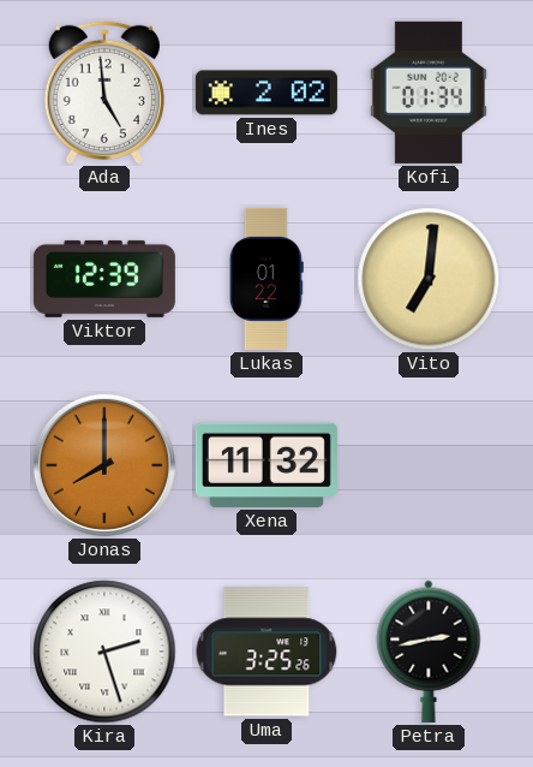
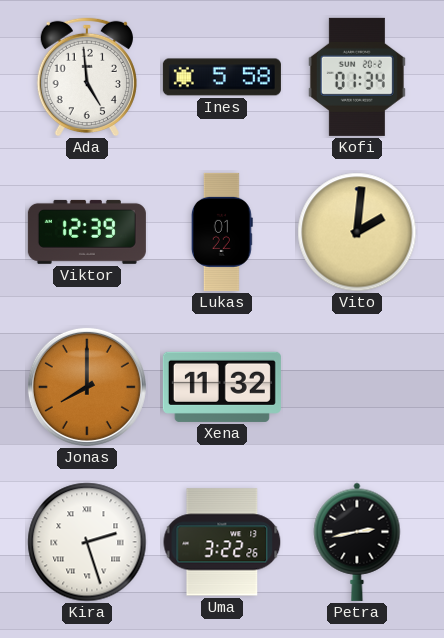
Ines: 2:02 -> 5:58 (222, 77)
Vito: 7:01 -> 2:01 (357, 232)
Uma: 3:25 -> 3:22 (222, 542)
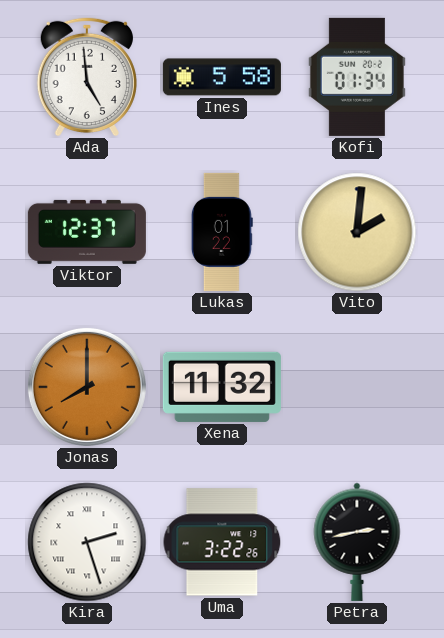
Viktor: 12:39 -> 12:37 (87, 232)
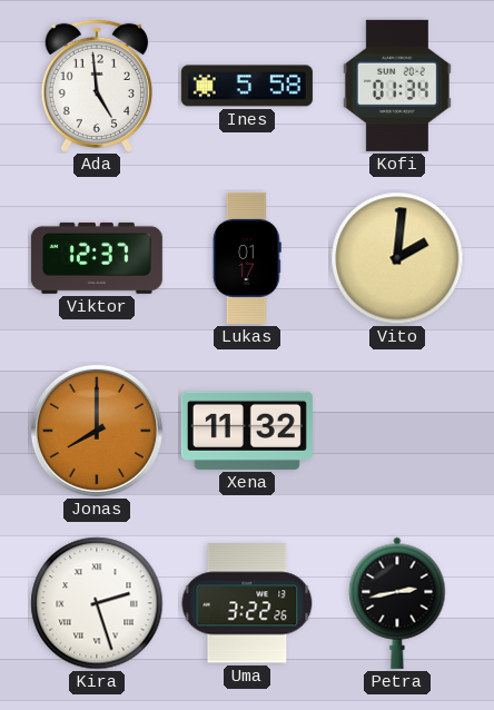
Lukas: 01:22 -> 01:17 (247, 258)
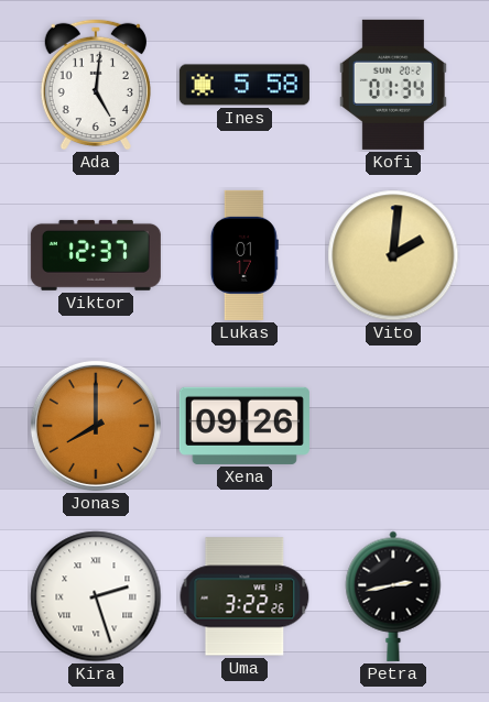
Ada: 4:59 -> 5:01 (96, 85)
Xena: 11:32 -> 09:26 (244, 426)
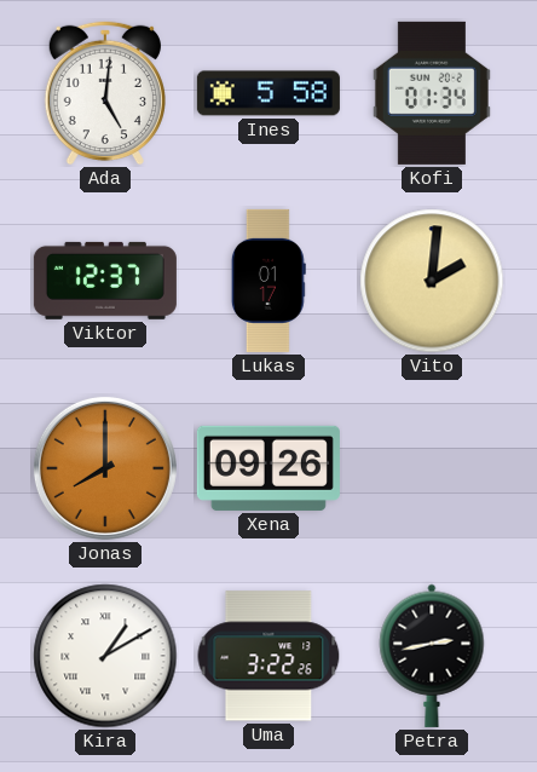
Kira: 2:27 -> 1:10 (105, 656)
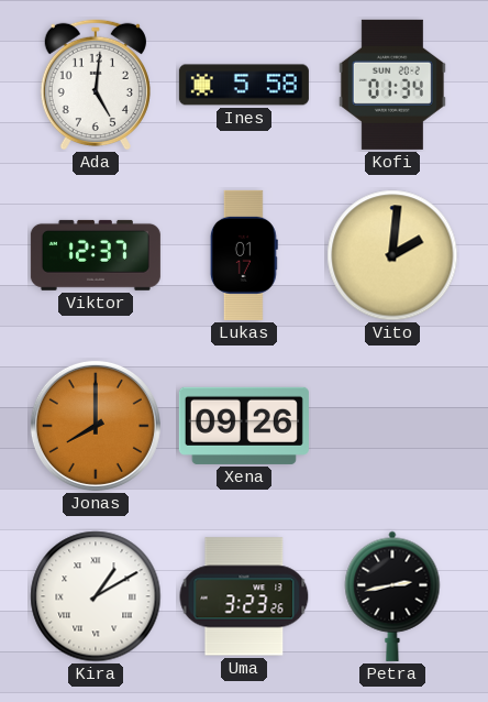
Uma: 3:22 -> 3:23 (244, 596)
